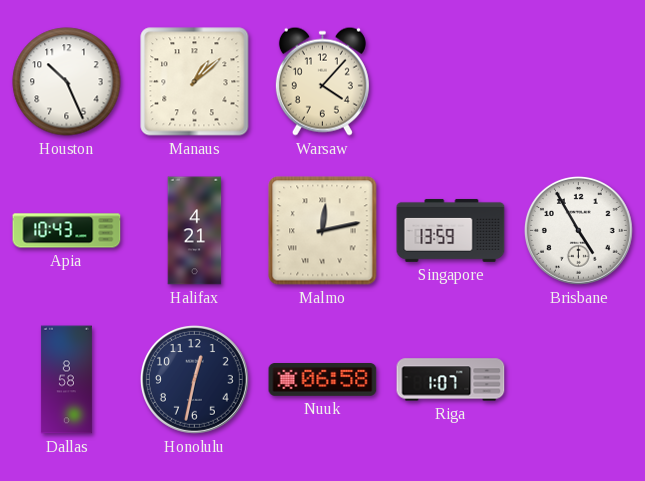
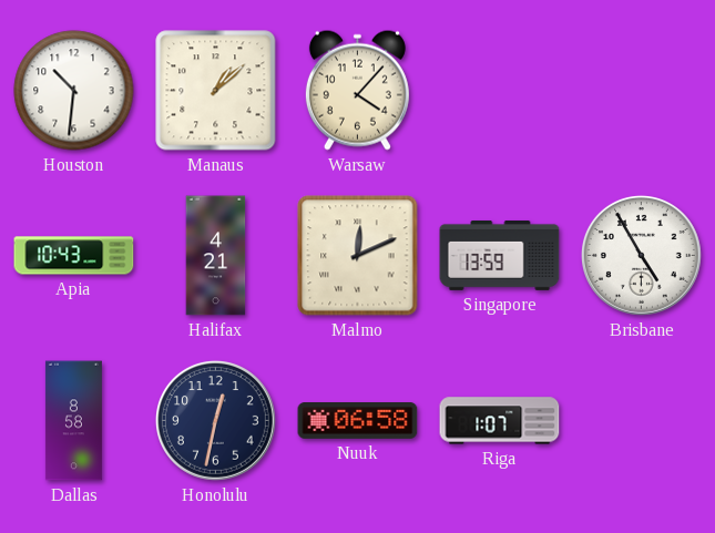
Houston: 10:26 -> 10:31 (74, 91)
Malmo: 12:13 -> 12:11 (358, 256)
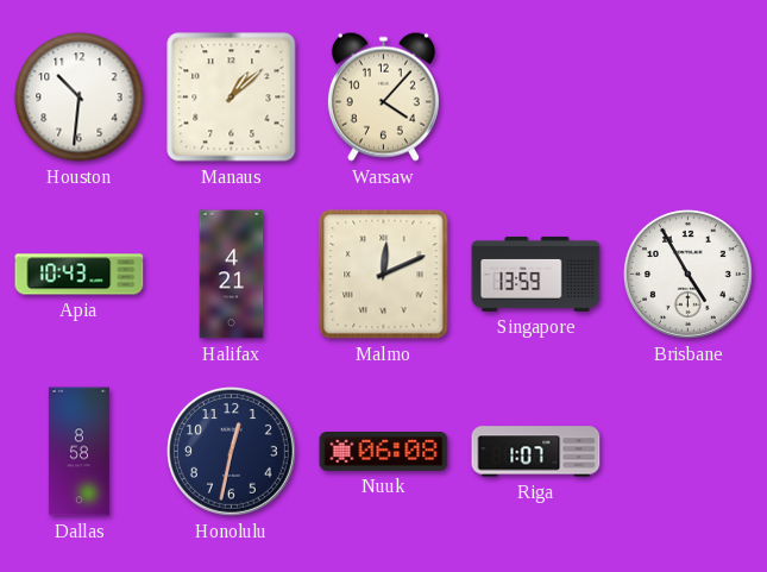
Nuuk: 06:58 -> 06:08 (384, 452)
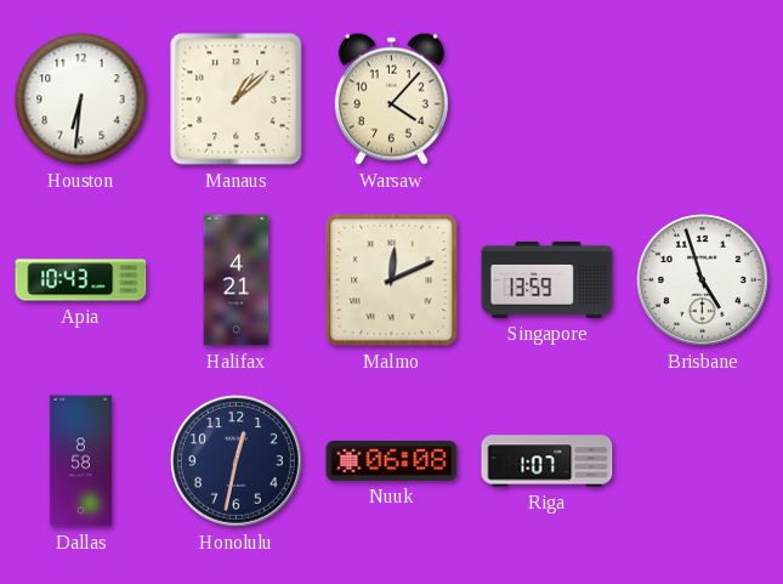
Houston: 10:31 -> 6:31 (81, 100)
Brisbane: 4:55 -> 4:57 (702, 279)
